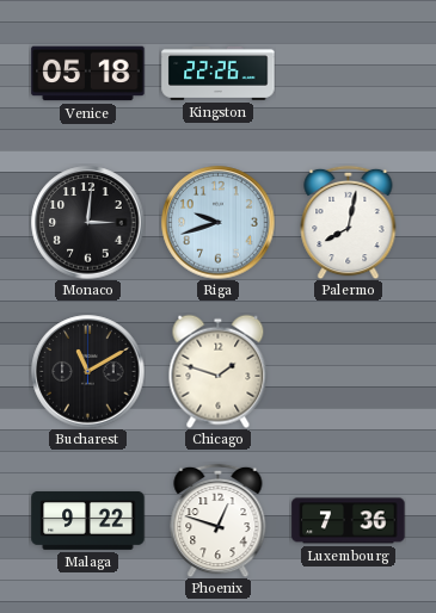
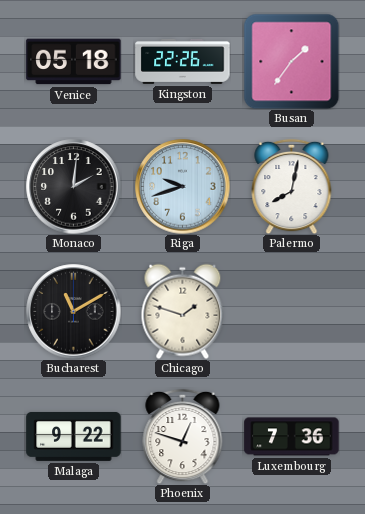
Busan: none -> 1:36 (291, 61)
Monaco: 3:01 -> 2:01 (74, 187)
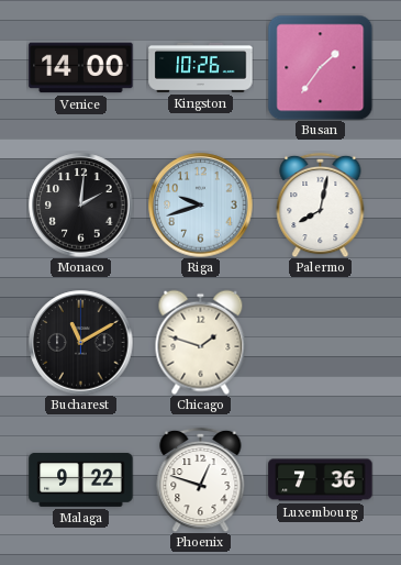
Venice: 05:18 -> 14:00 (81, 68)
Kingston: 22:26 -> 10:26 (201, 67)
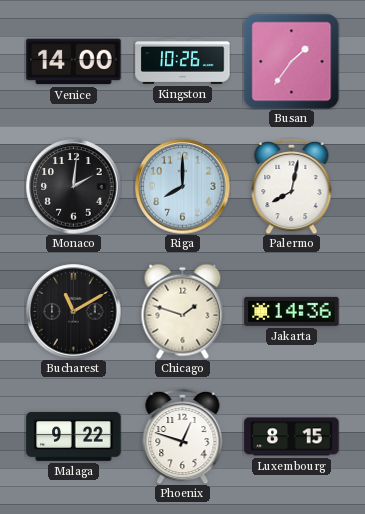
Riga: 9:42 -> 8:00 (183, 187)
Jakarta: none -> 14:36 (292, 311)
Luxembourg: 7:36 -> 8:15 (292, 437)
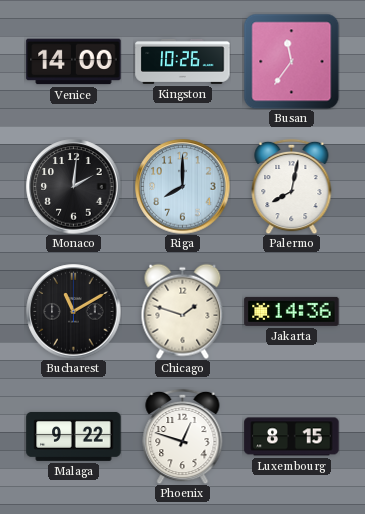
Busan: 1:36 -> 11:36 (291, 61)
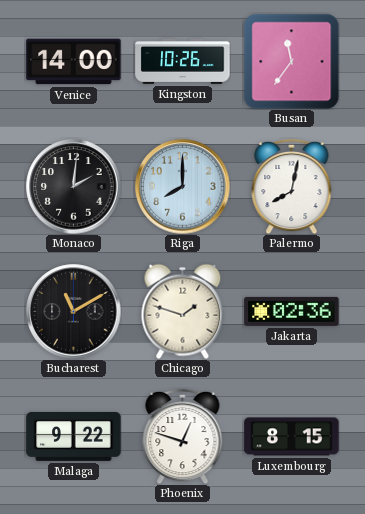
Jakarta: 14:36 -> 02:36 (292, 311)
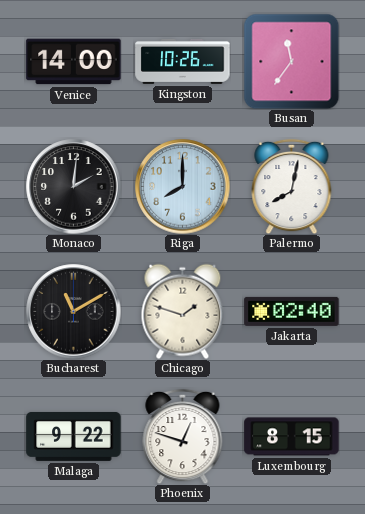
Jakarta: 02:36 -> 02:40 (292, 311)
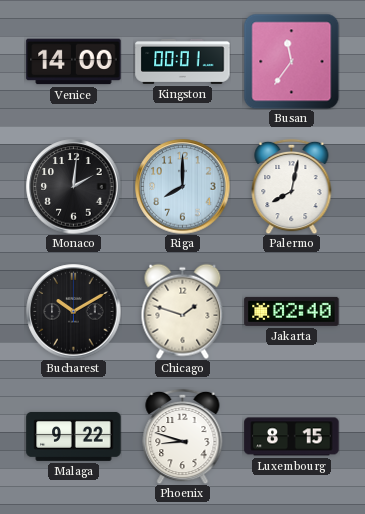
Kingston: 10:26 -> 00:01 (183, 61)
Bucharest: 11:10 -> 10:10 (74, 312)
Phoenix: 12:48 -> 8:48 (183, 436)
